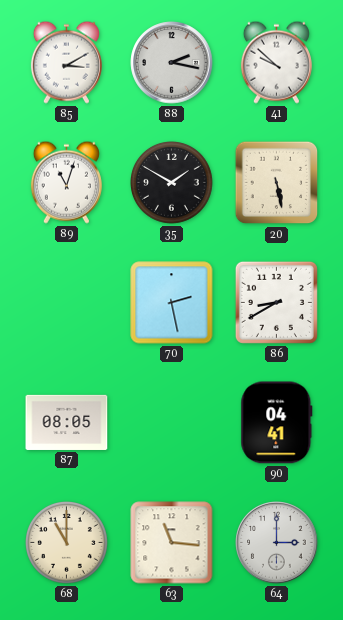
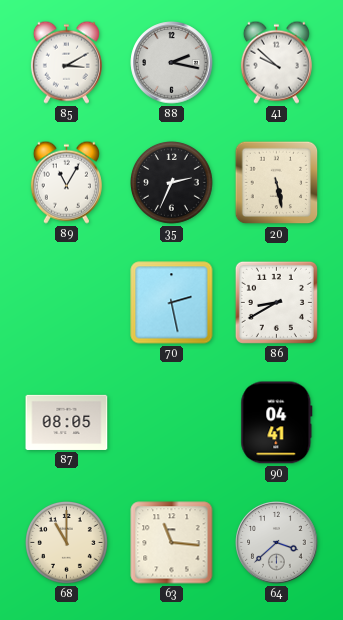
89: 11:03 -> 11:05 (66, 182)
35: 1:50 -> 2:34 (172, 183)
64: 3:00 -> 3:38 (277, 543)
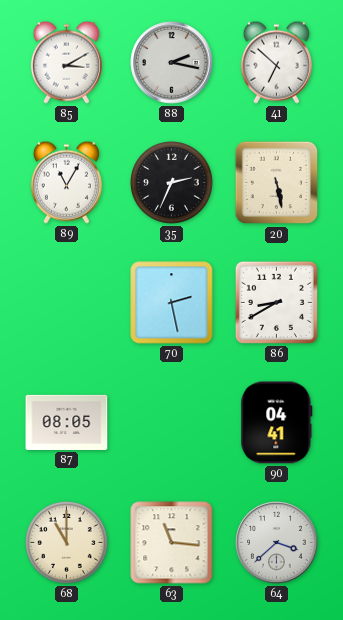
41: 9:52 -> 6:52 (276, 62)
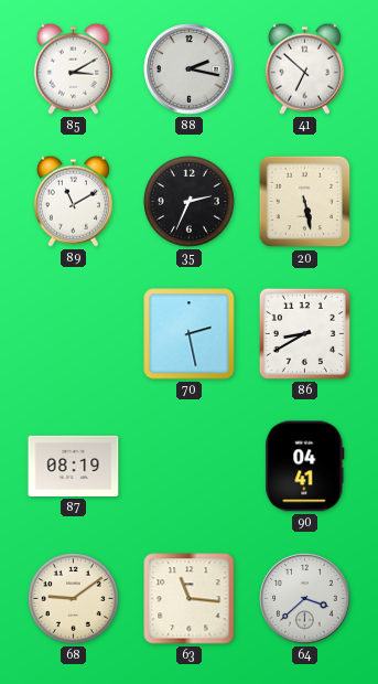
89: 11:05 -> 11:10 (73, 201)
87: 08:05 -> 08:19 (74, 466)
68: 11:00 -> 9:09 (74, 599)
